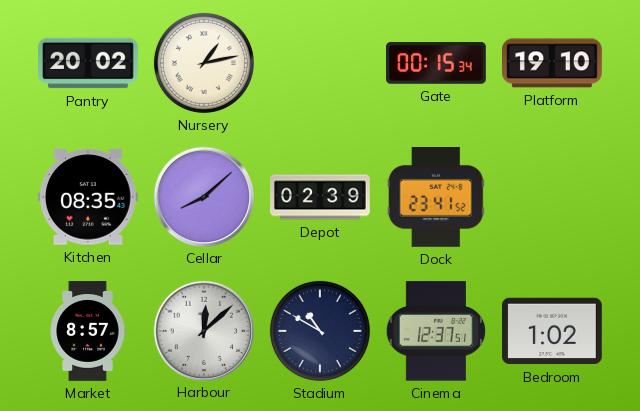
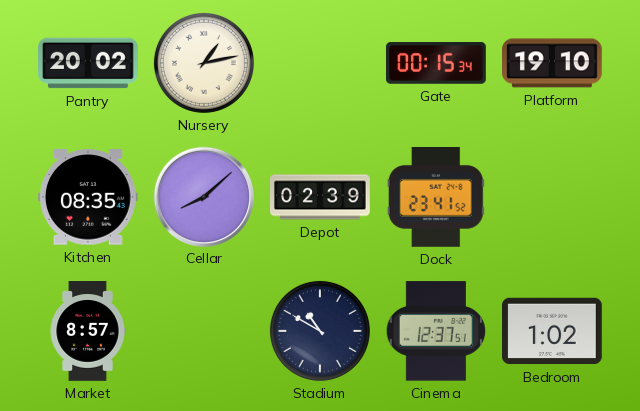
Harbour: 12:08 -> none (203, 330)
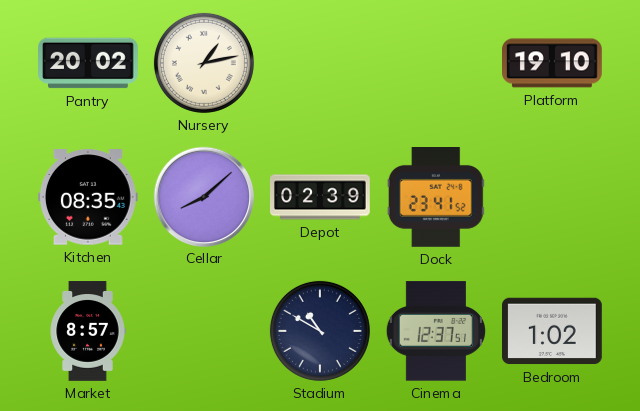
Gate: 00:15 -> none (437, 63)
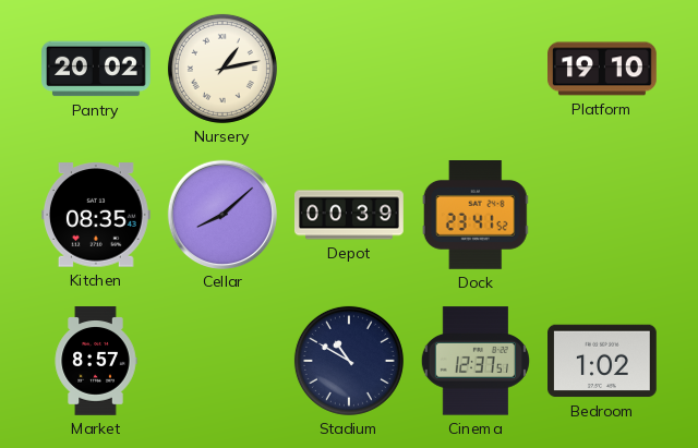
Depot: 02:39 -> 00:39 (349, 215)
